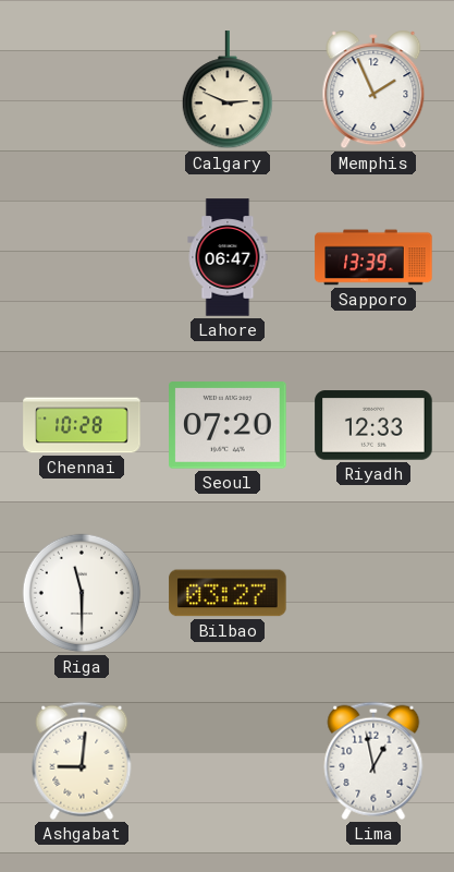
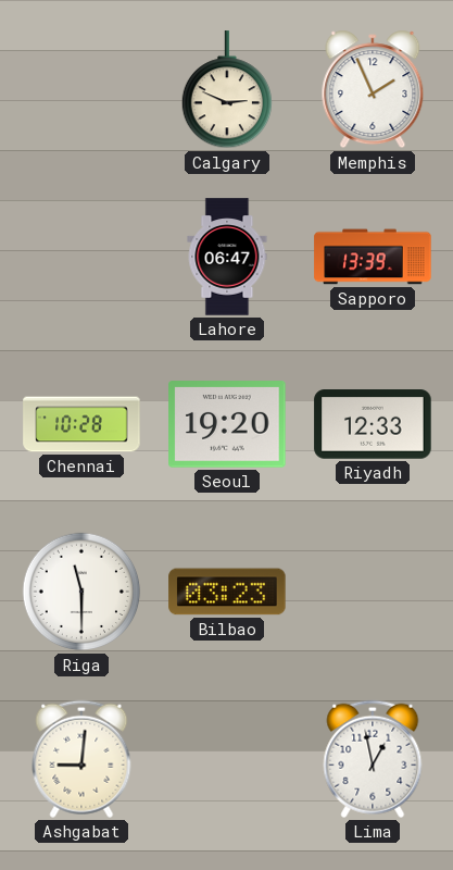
Seoul: 07:20 -> 19:20 (227, 424)
Bilbao: 03:27 -> 03:23 (227, 592)
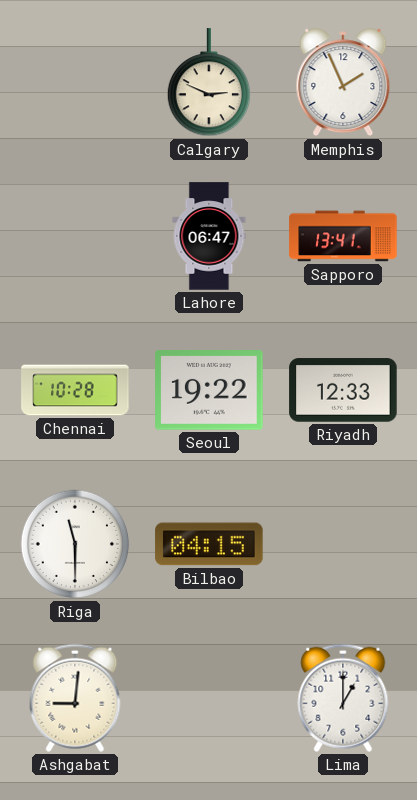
Sapporo: 13:39 -> 13:41 (343, 236)
Seoul: 19:20 -> 19:22 (209, 390)
Bilbao: 03:23 -> 04:15 (209, 544)
Lima: 12:58 -> 1:00 (343, 698)
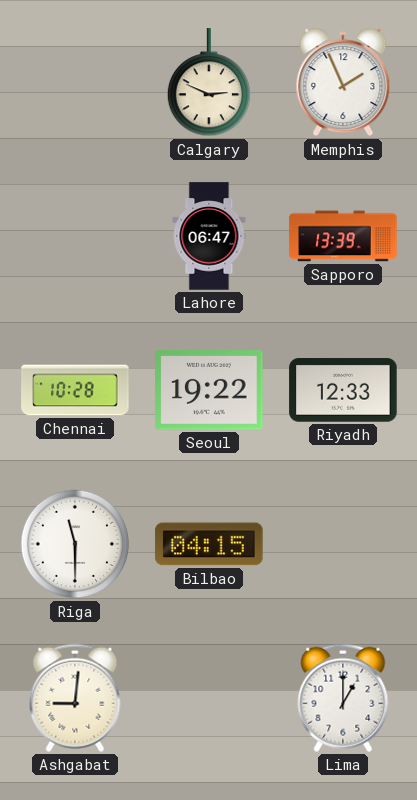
Sapporo: 13:41 -> 13:39 (343, 236)
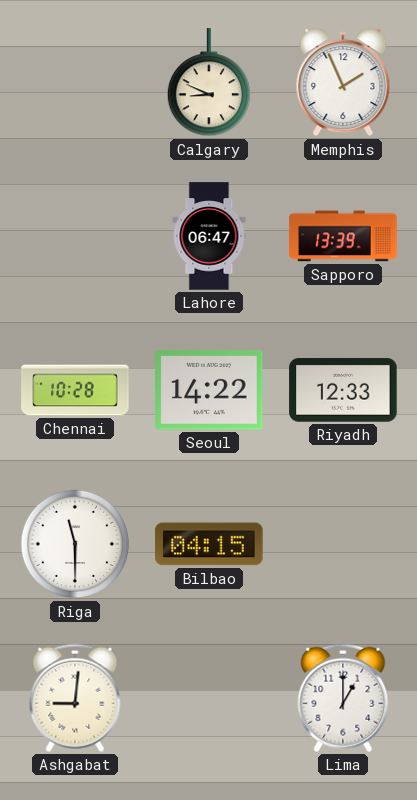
Calgary: 2:49 -> 8:49 (208, 83)
Seoul: 19:22 -> 14:22 (209, 390)
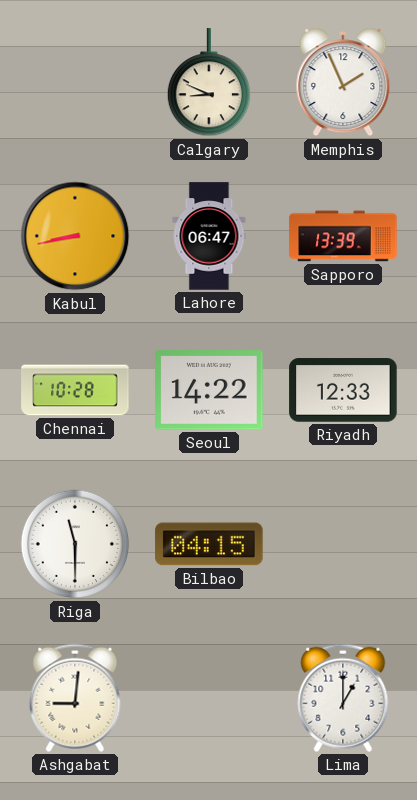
Kabul: none -> 8:43 (75, 236)
